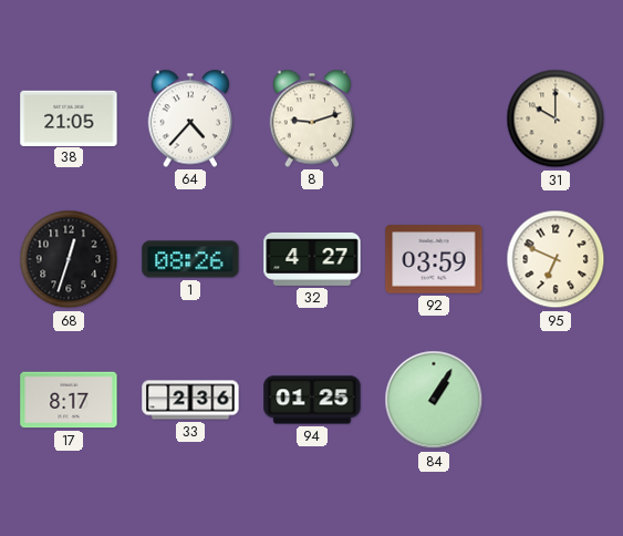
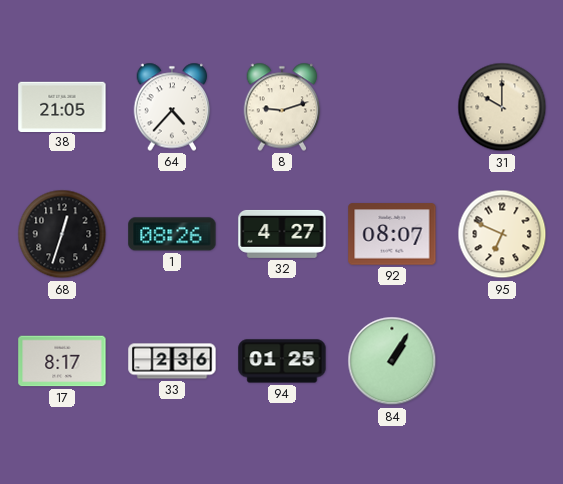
92: 03:59 -> 08:07 (392, 234)
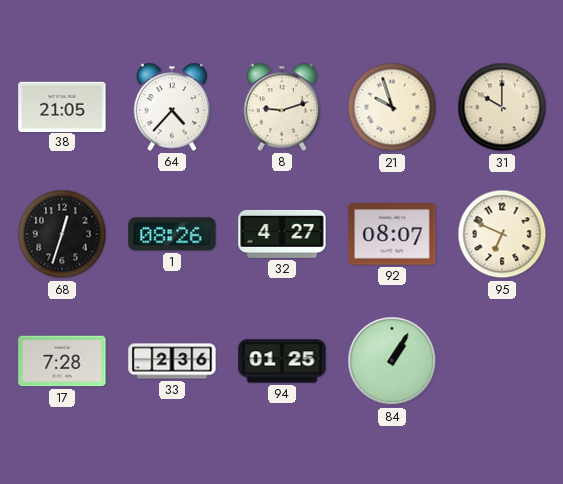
21: none -> 9:57 (392, 107)
17: 8:17 -> 7:28 (62, 361)
